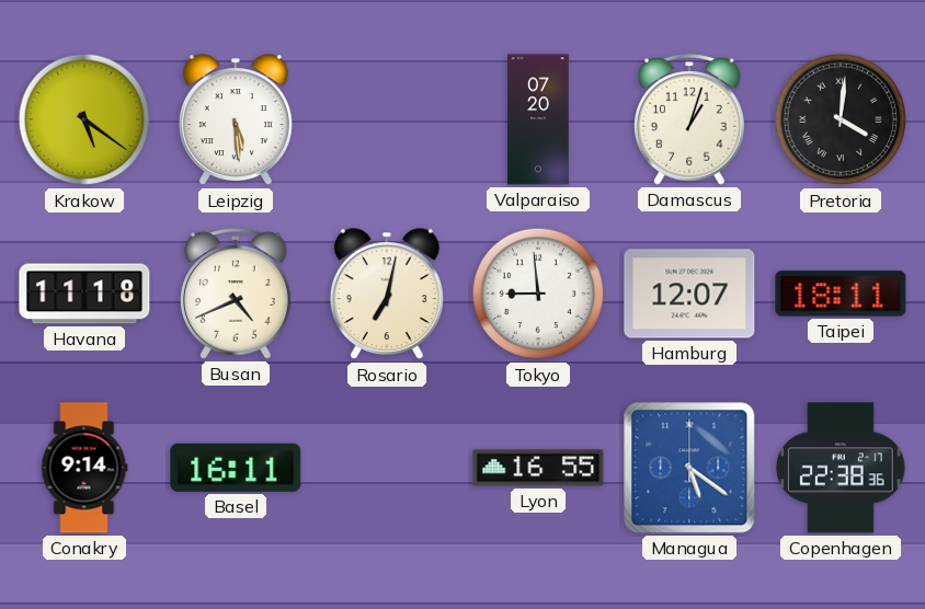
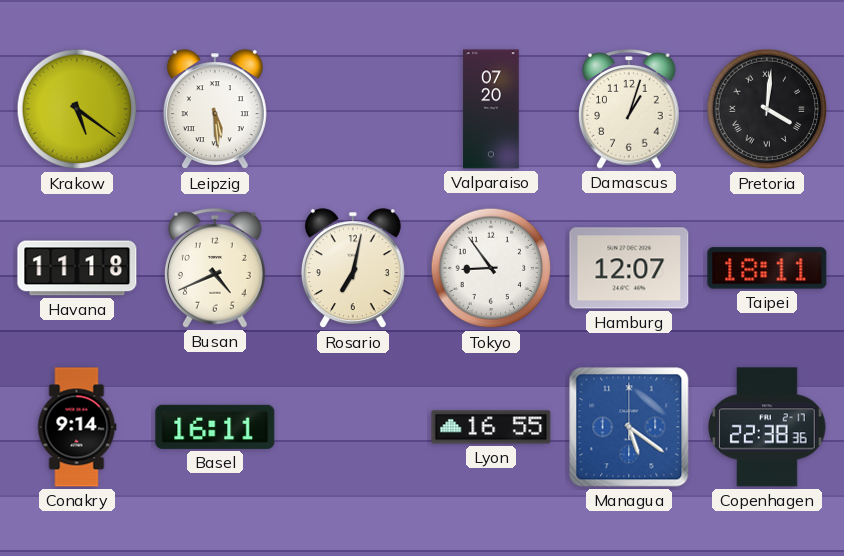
Tokyo: 8:59 -> 8:54 (491, 268)
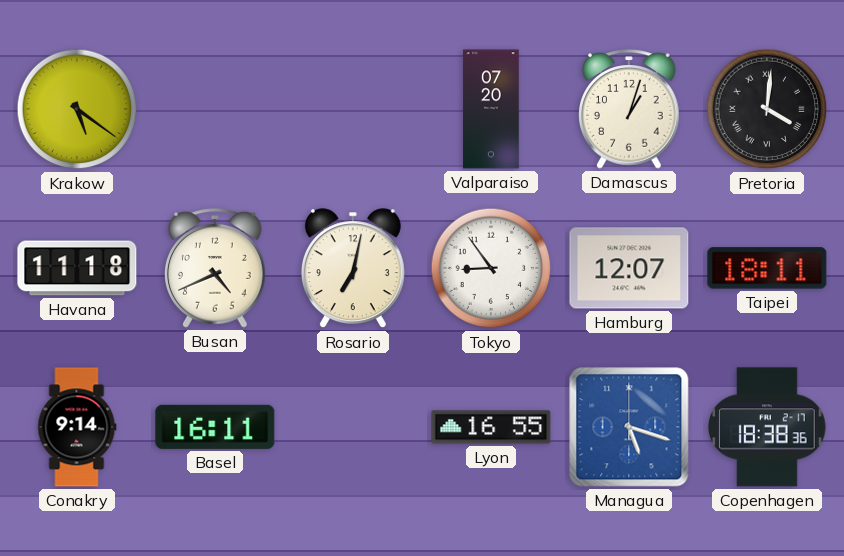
Leipzig: 5:29 -> none (215, 110)
Managua: 5:21 -> 5:18 (629, 427)
Copenhagen: 22:38 -> 18:38 (768, 427)
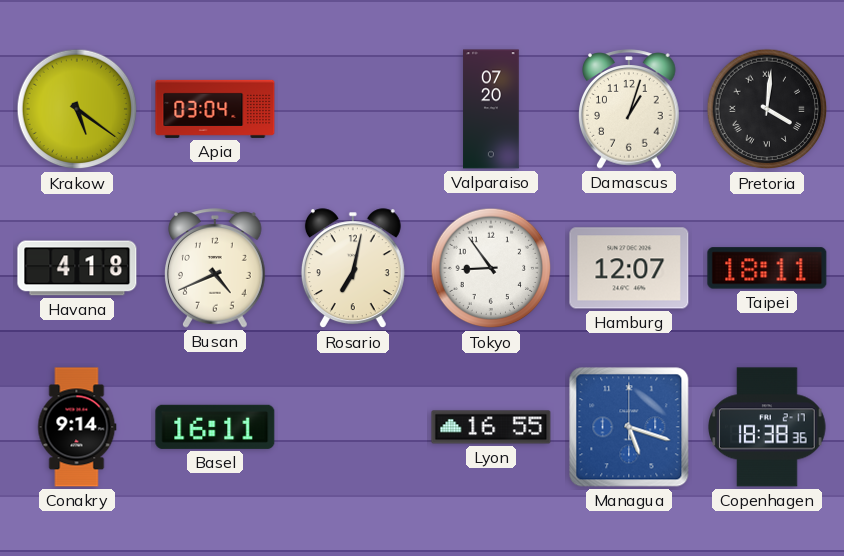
Apia: none -> 03:04 (215, 109)
Havana: 11:18 -> 4:18 (77, 268)
